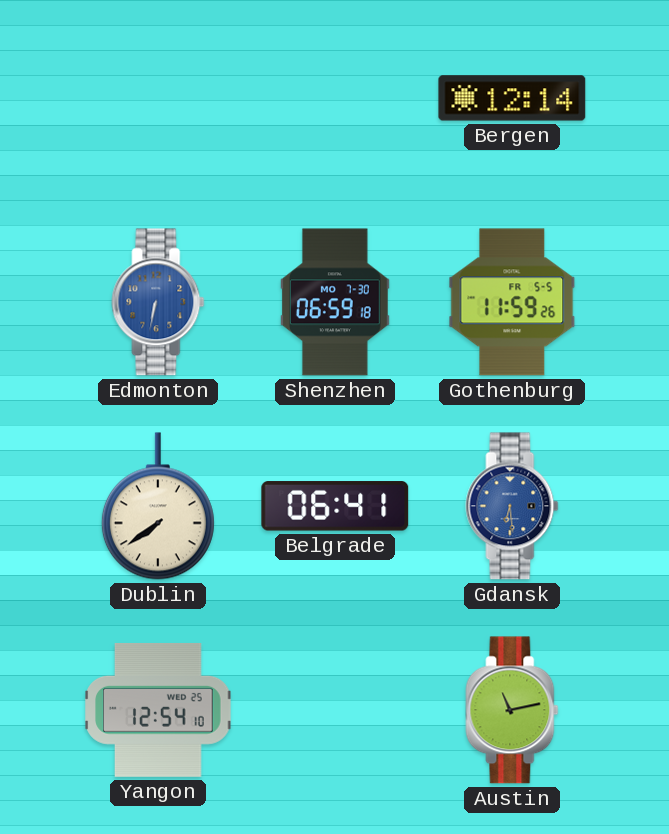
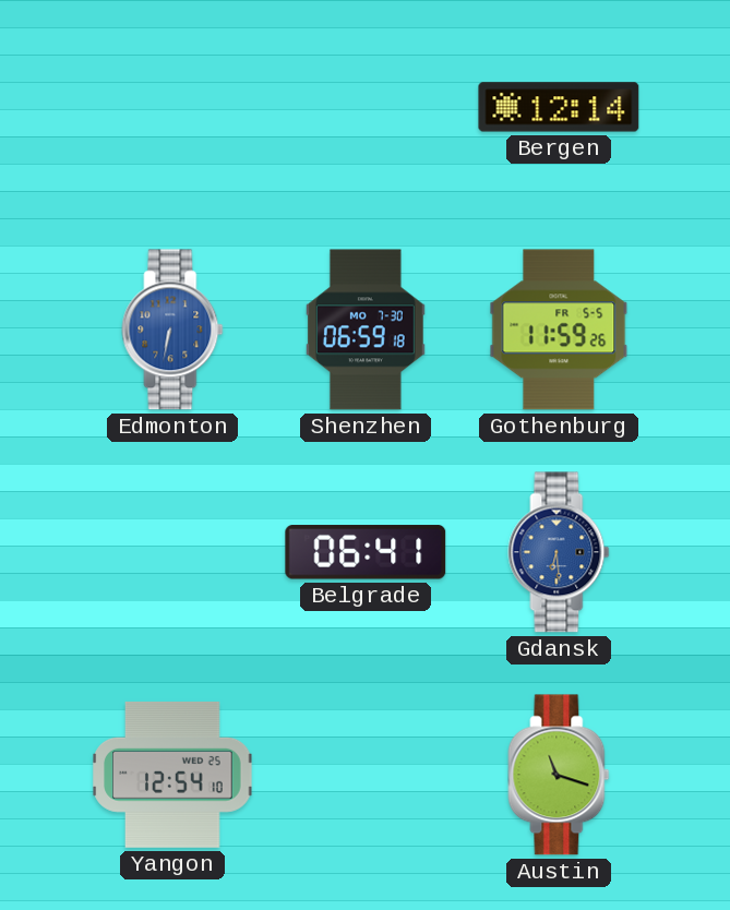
Dublin: 7:39 -> none (158, 506)
Austin: 11:13 -> 11:18 (559, 775)
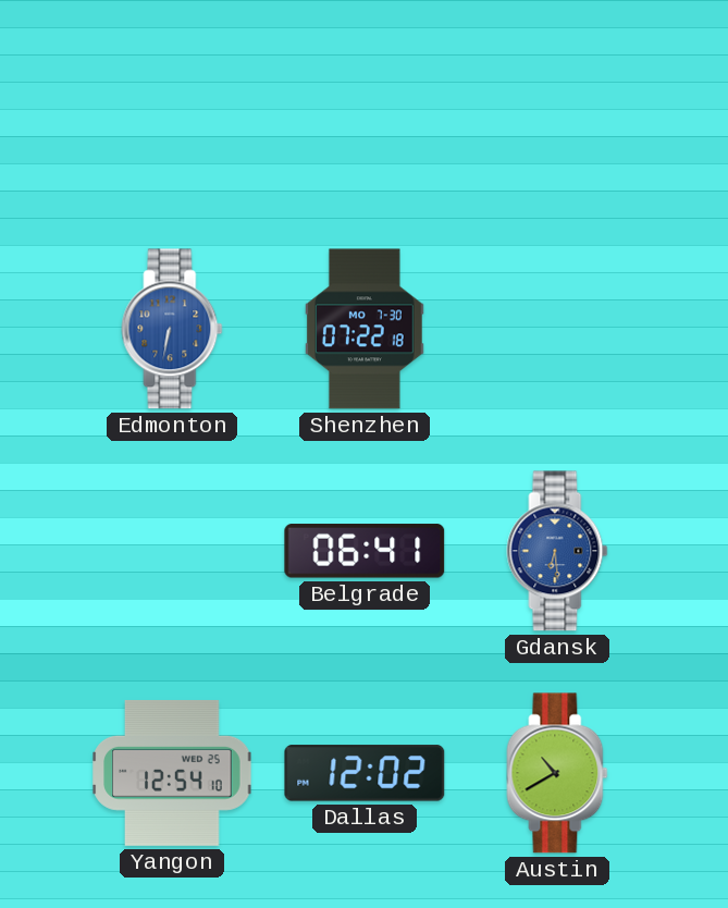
Bergen: 12:14 -> none (559, 107)
Shenzhen: 06:59 -> 07:22 (365, 329)
Gothenburg: 11:59 -> none (559, 330)
Dallas: none -> 12:02 (365, 773)
Austin: 11:18 -> 10:40 (557, 773)
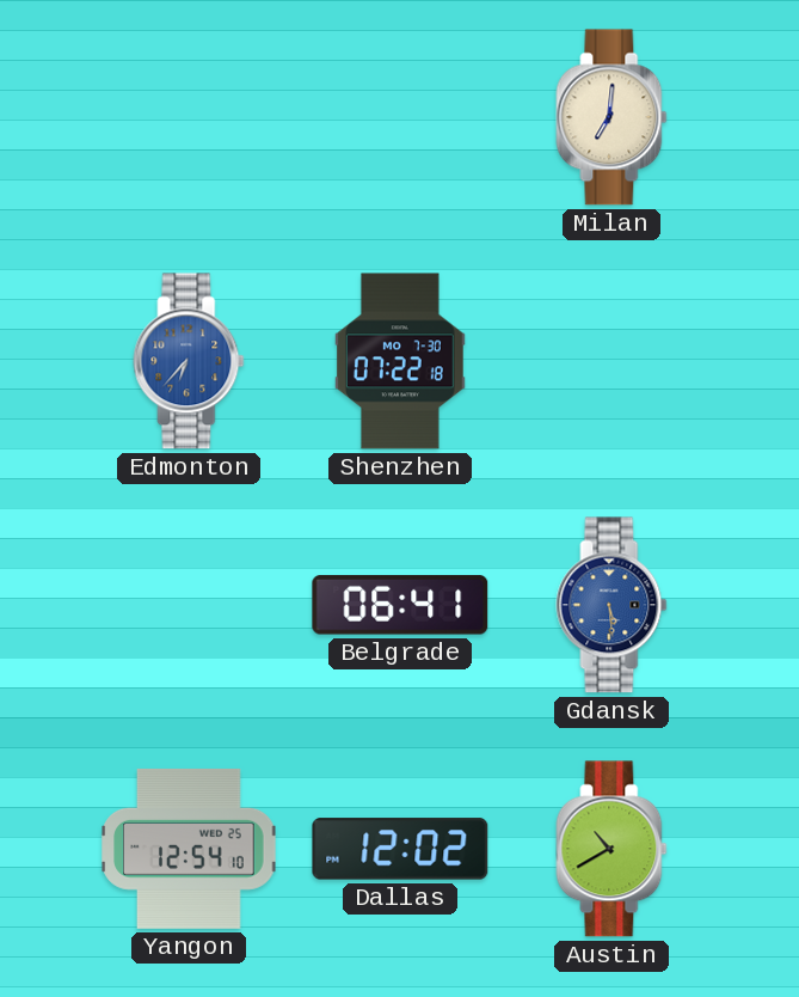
Milan: none -> 7:01 (611, 117)
Edmonton: 6:32 -> 6:37 (189, 361)
Gdansk: 6:29 -> 5:29 (611, 605)
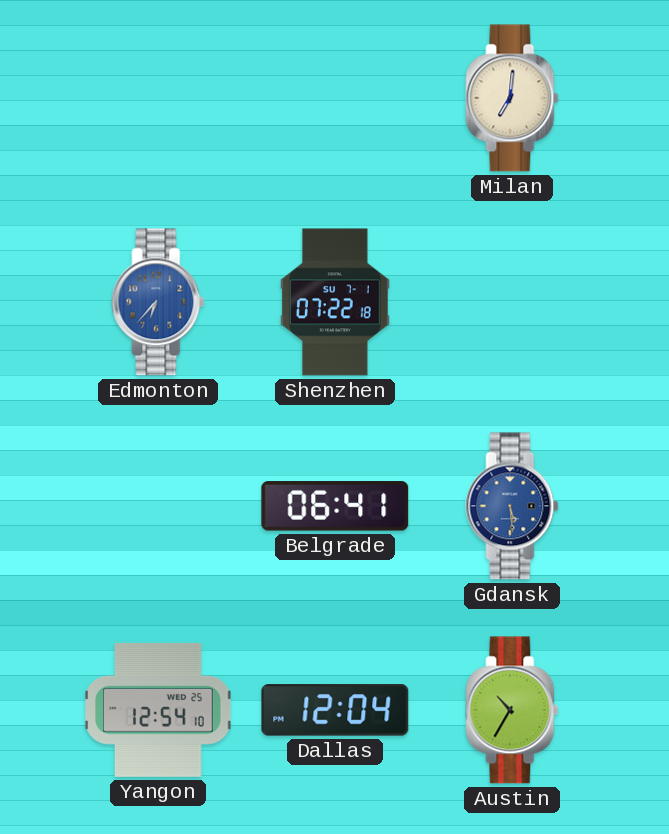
Shenzhen date: MO 7-30 -> SU 7-1 (335, 302)
Dallas: 12:02 -> 12:04 (335, 710)
Austin: 10:40 -> 10:35 (512, 710)
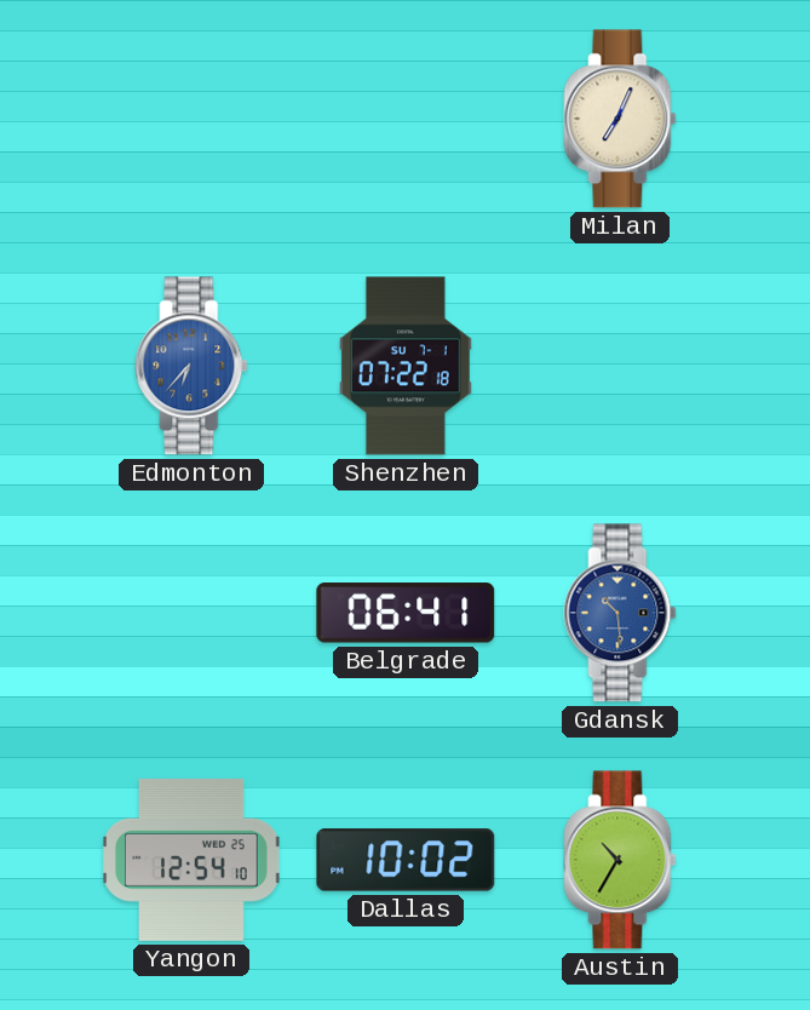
Milan: 7:01 -> 7:04 (620, 119)
Gdansk: 5:29 -> 10:29 (620, 613)
Dallas: 12:04 -> 10:02 (406, 860)
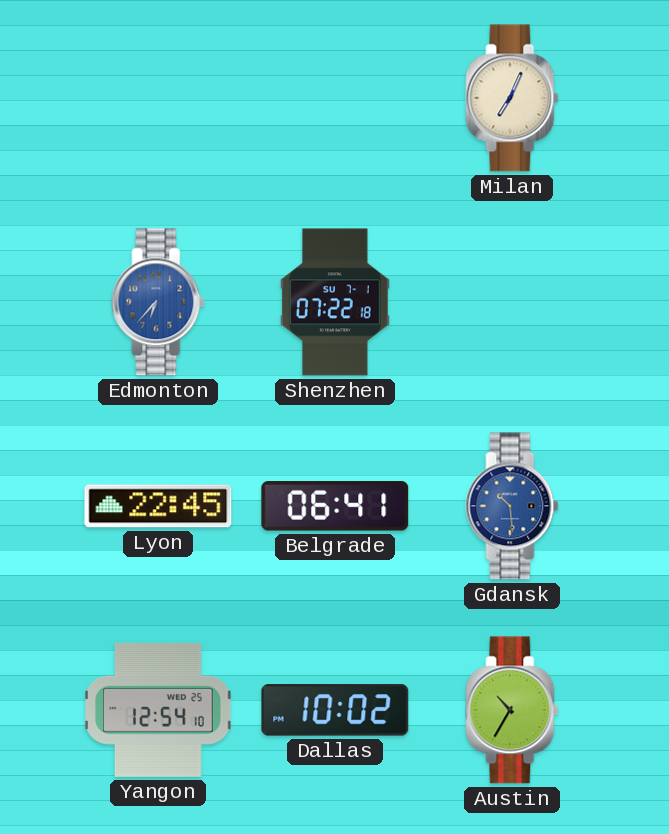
Lyon: none -> 22:45 (158, 506)
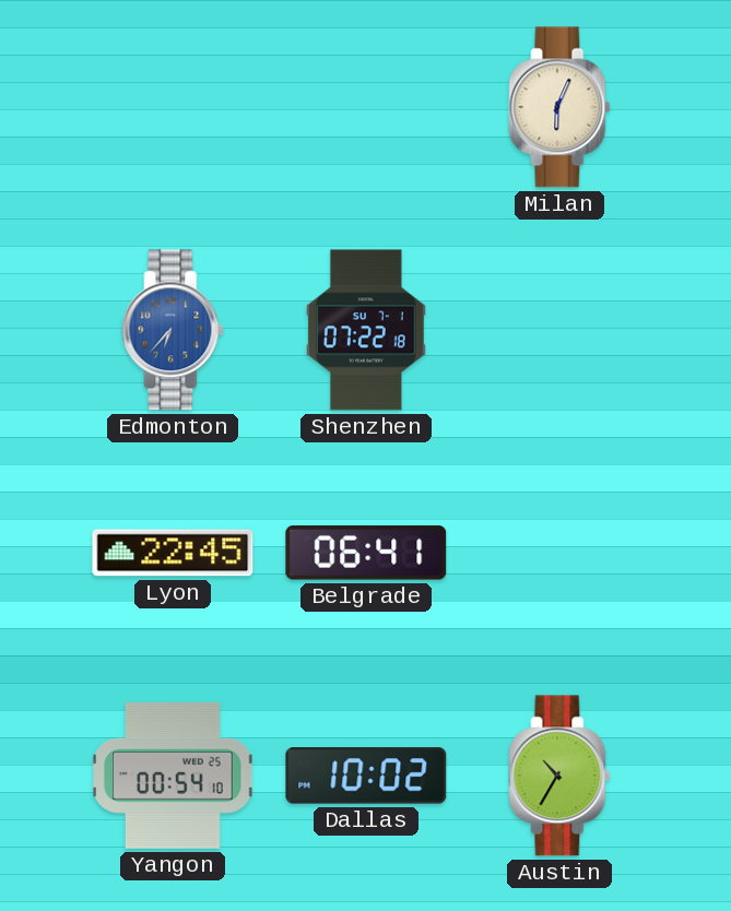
Milan: 7:04 -> 6:04 (559, 107)
Gdansk: 10:29 -> none (512, 506)
Yangon: 12:54 -> 00:54 (173, 776)
